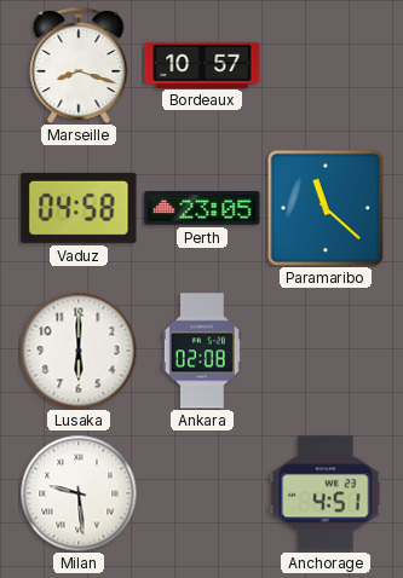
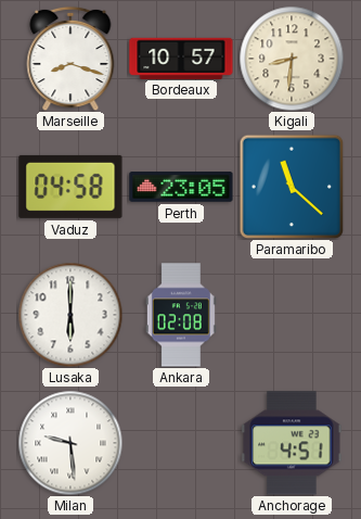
Kigali: none -> 8:31 (292, 59)
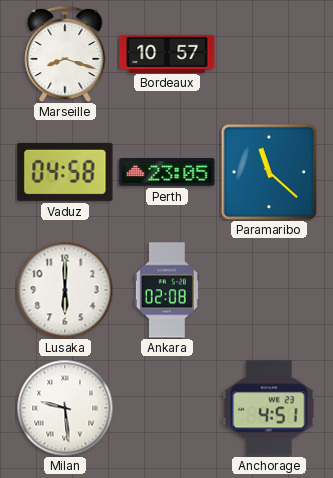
Kigali: 8:31 -> none (292, 59)
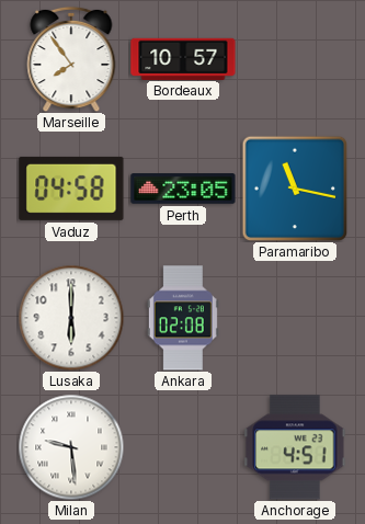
Marseille: 8:18 -> 7:54 (71, 59)
Paramaribo: 11:22 -> 11:17 (295, 189)
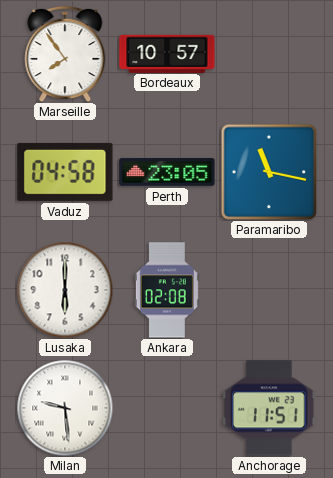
Anchorage: 4:51 -> 11:51 (269, 408)
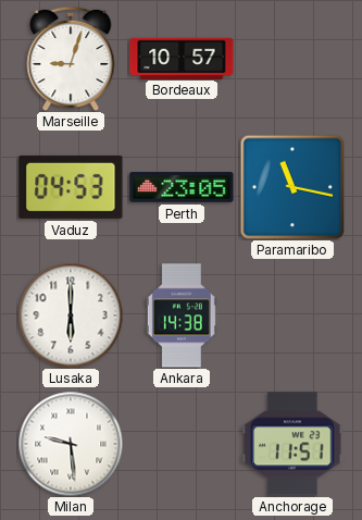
Marseille: 7:54 -> 9:03 (71, 59)
Vaduz: 04:58 -> 04:53 (71, 187)
Ankara: 02:08 -> 14:38 (182, 315)
